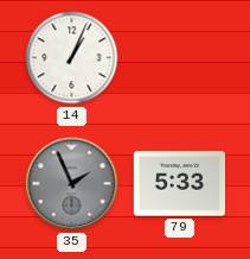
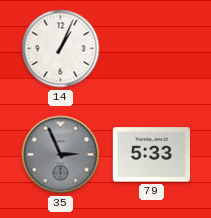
35: 1:56 -> 2:56 (61, 155)
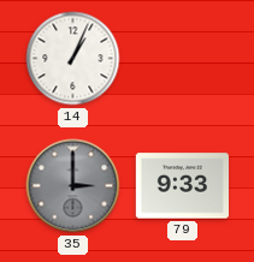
35: 2:56 -> 3:00 (73, 186)
79: 5:33 -> 9:33 (182, 186)
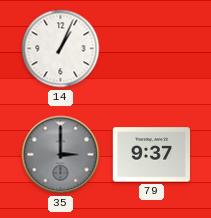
79: 9:33 -> 9:37 (151, 155)
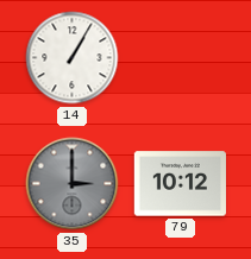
14: 1:04 -> 1:05 (73, 58)
79: 9:37 -> 10:12 (180, 184)
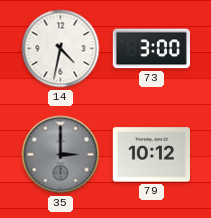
14: 1:05 -> 4:32 (61, 49)
73: none -> 3:00 (151, 49)
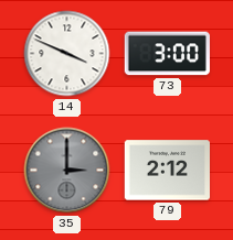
14: 4:32 -> 3:49 (67, 54)
79: 10:12 -> 2:12 (167, 171)
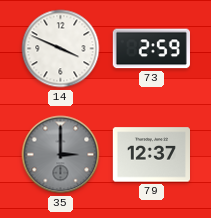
73: 3:00 -> 2:59 (151, 49)
79: 2:12 -> 12:37 (151, 155)
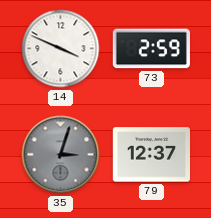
35: 3:00 -> 3:03 (61, 155)
